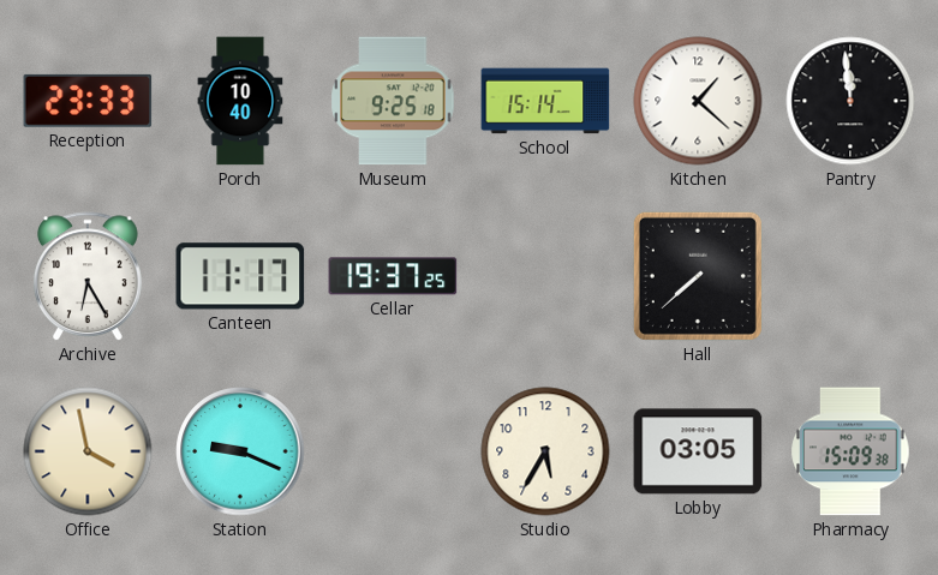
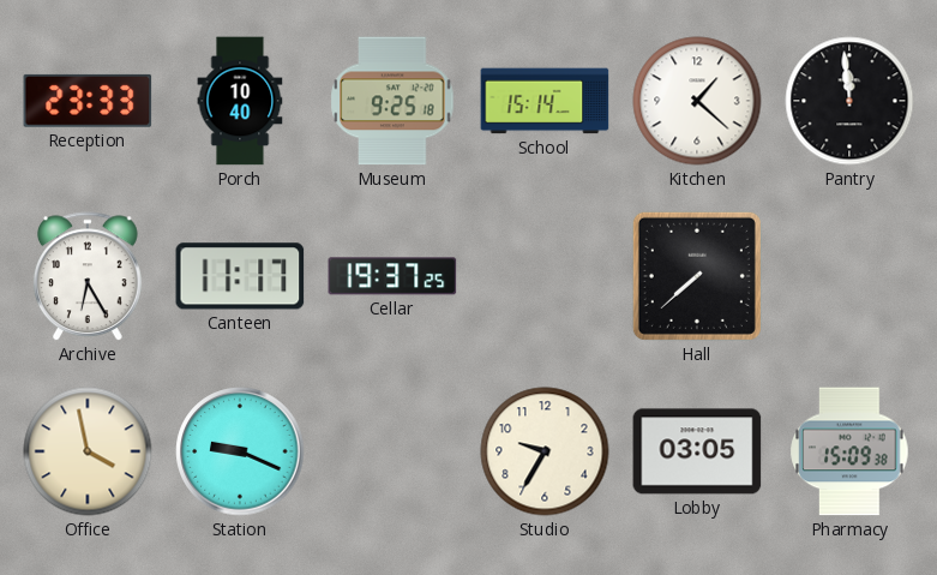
Studio: 5:35 -> 9:35 (545, 451)
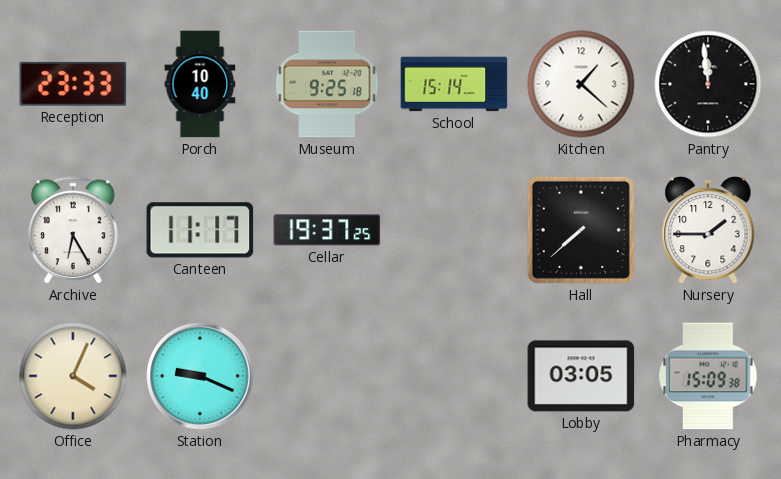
Nursery: none -> 1:45 (708, 230)
Office: 3:58 -> 4:04 (73, 376)
Studio: 9:35 -> none (545, 451)
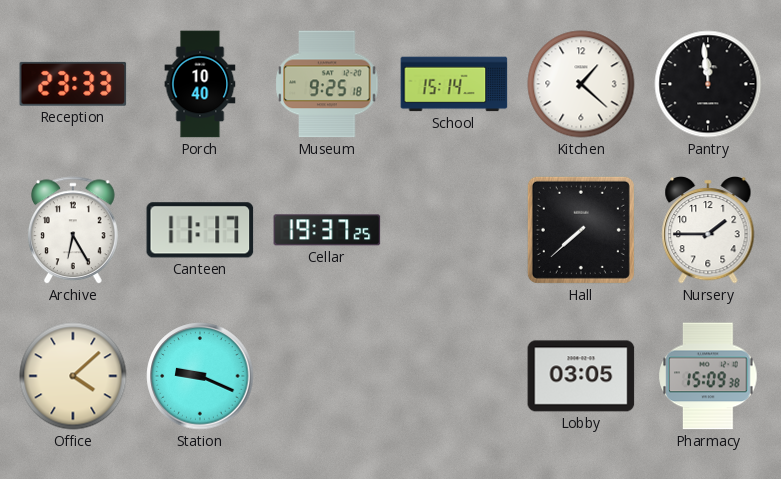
Office: 4:04 -> 4:08 (73, 376)
